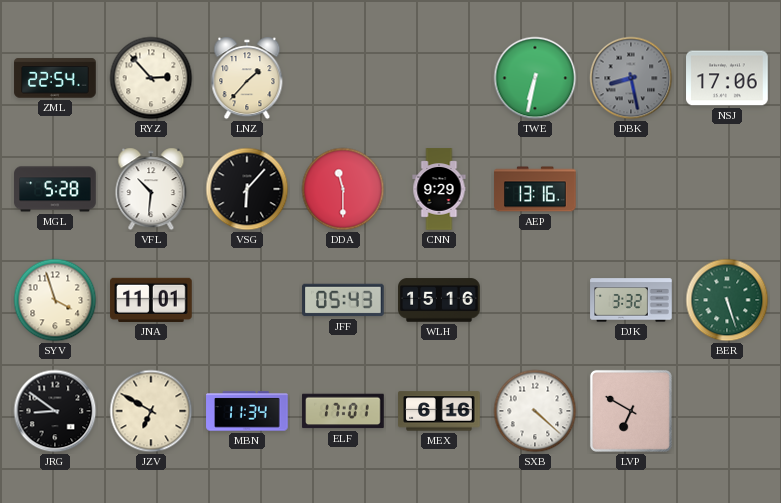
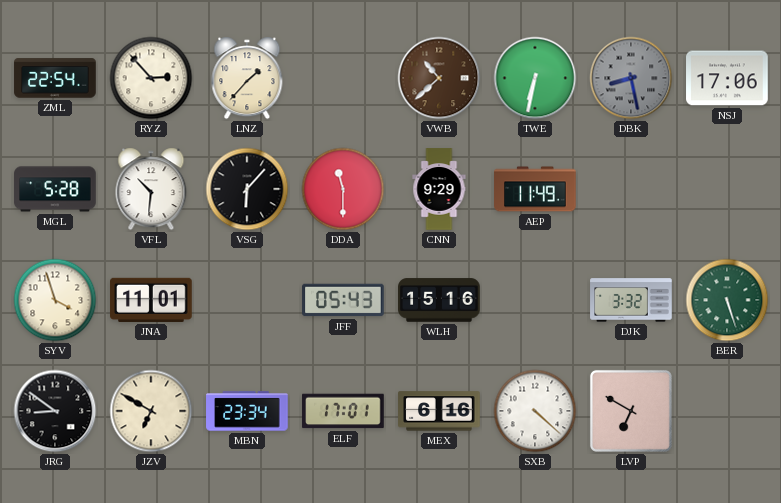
VWB: none -> 10:38 (439, 78)
AEP: 13:16 -> 11:49 (535, 189)
MBN: 11:34 -> 23:34 (247, 411)
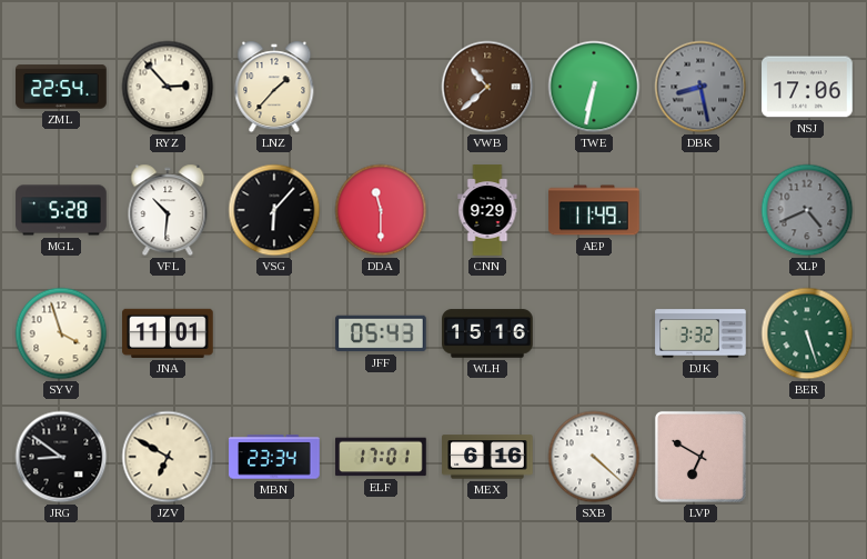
XLP: none -> 4:41 (807, 210)
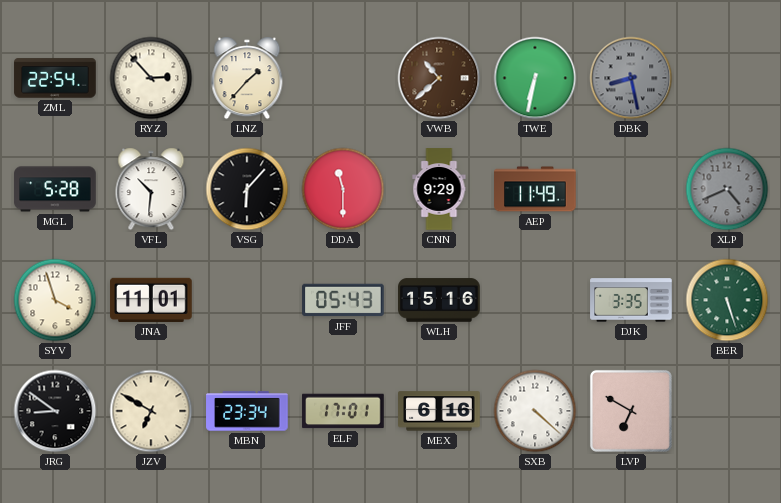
NSJ: 17:06 -> none (807, 87)
DJK: 3:32 -> 3:35 (631, 300)
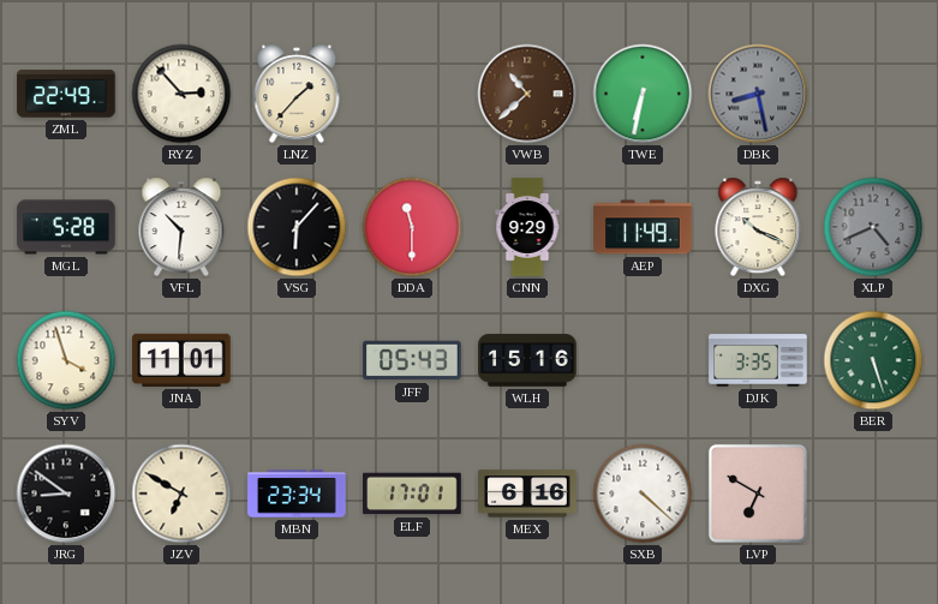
ZML: 22:54 -> 22:49 (66, 94)
DXG: none -> 10:19 (758, 227)
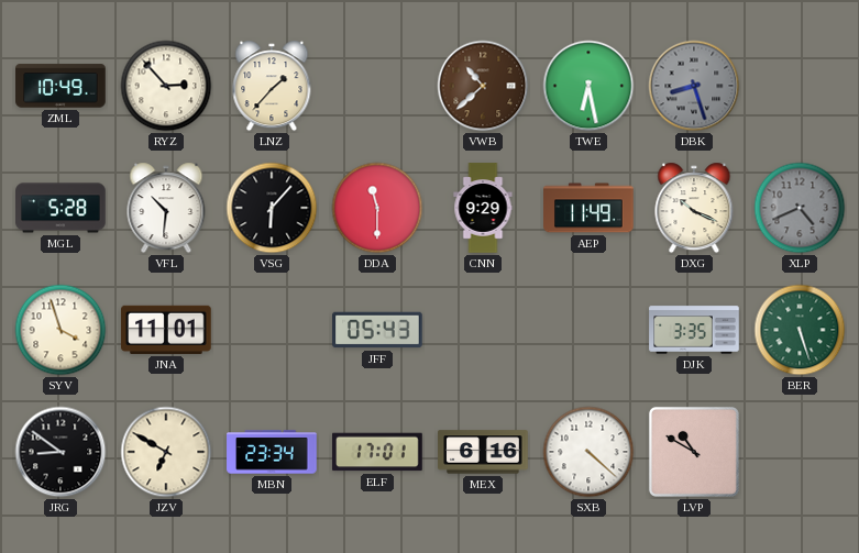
ZML: 22:49 -> 10:49 (60, 86)
TWE: 6:32 -> 6:28 (588, 86)
DBK: 8:28 -> 8:27 (694, 86)
WLH: 15:16 -> none (527, 360)
LVP: 6:50 -> 10:50 (694, 452)
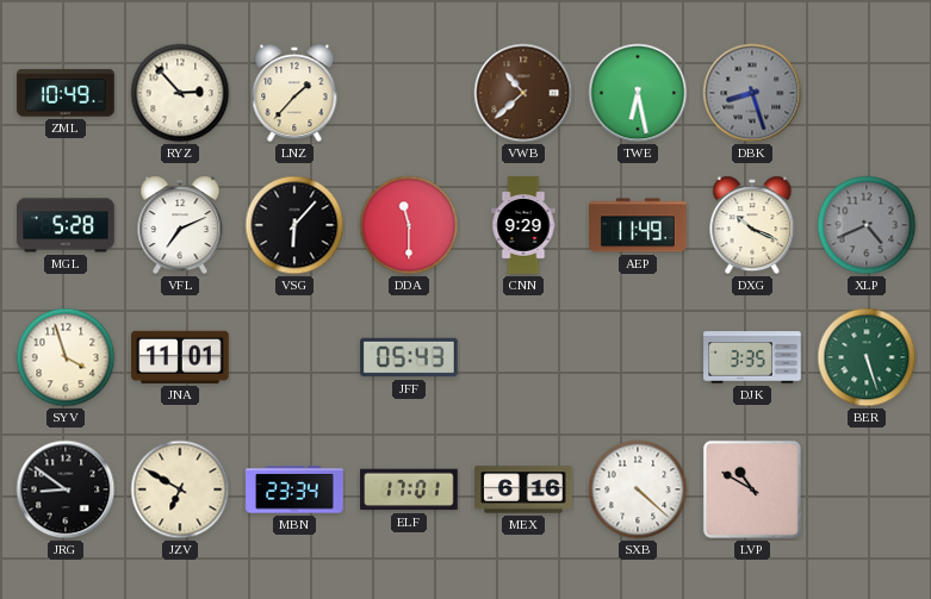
VFL: 10:31 -> 7:11 (180, 225)
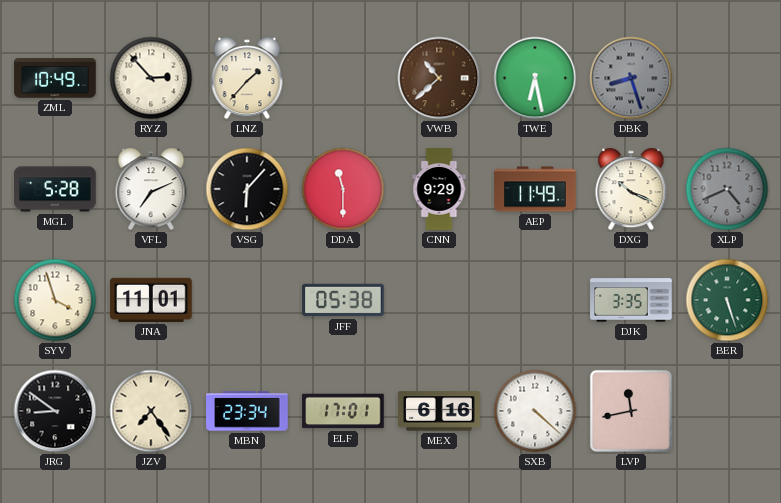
JFF: 05:43 -> 05:38 (343, 300)
JZV: 6:50 -> 7:24 (151, 411)
LVP: 10:50 -> 11:43 (631, 411)
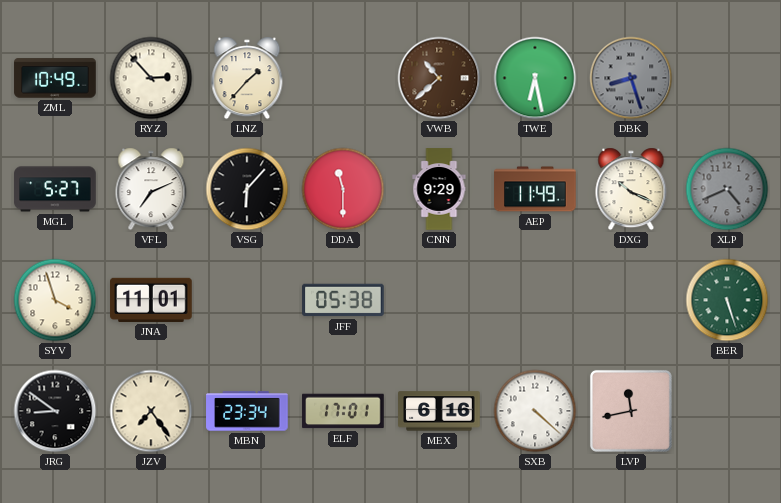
MGL: 5:28 -> 5:27 (55, 189)
DJK: 3:35 -> none (631, 300)
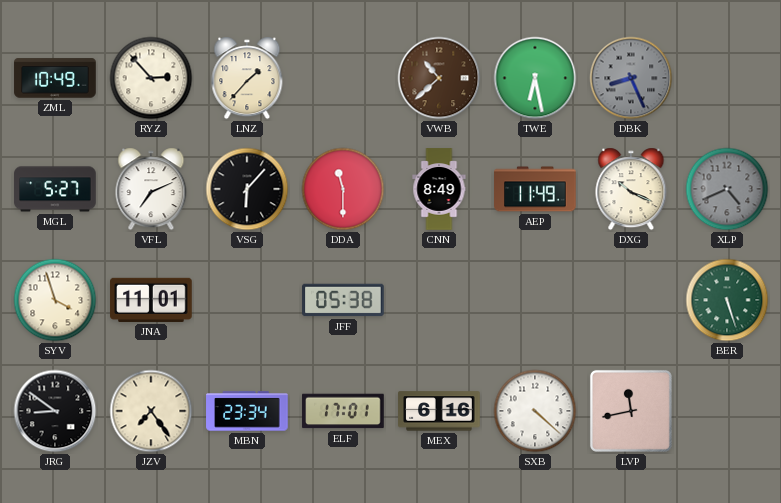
DBK: 8:27 -> 8:26 (631, 78)
CNN: 9:29 -> 8:49 (439, 189)
